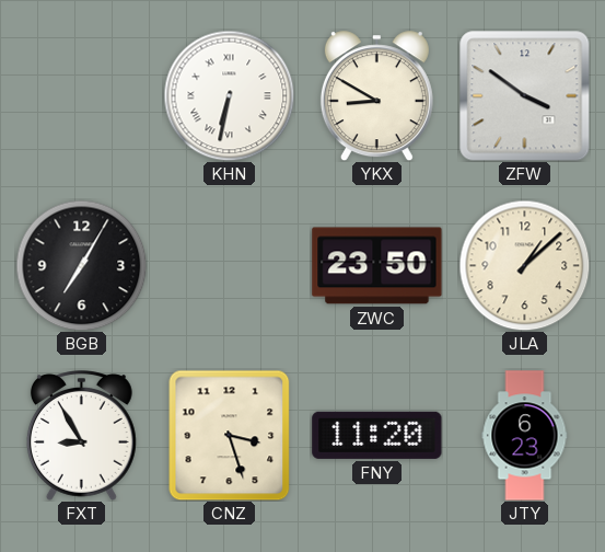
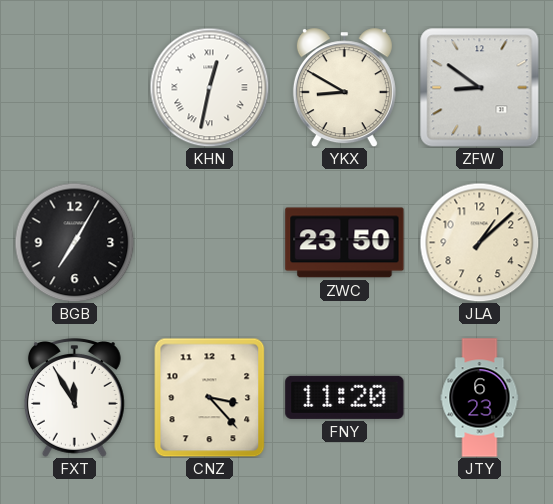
KHN: 6:32 -> 12:32 (209, 87)
ZFW: 3:51 -> 8:51 (479, 87)
FXT: 8:55 -> 11:55 (74, 398)
CNZ: 3:27 -> 3:23 (210, 397)
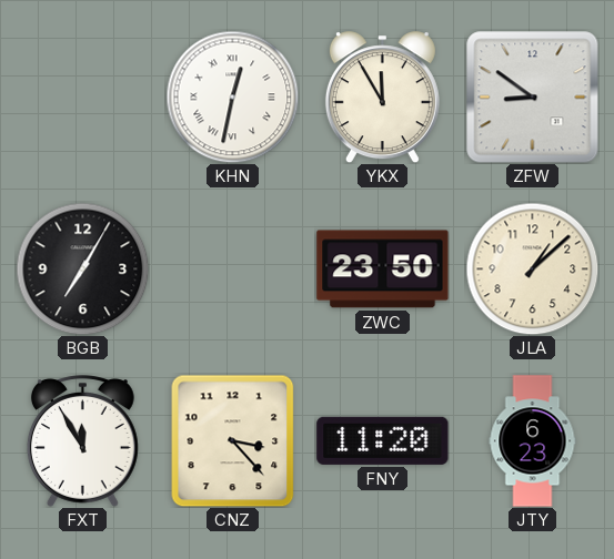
YKX: 8:50 -> 11:55 (382, 98)
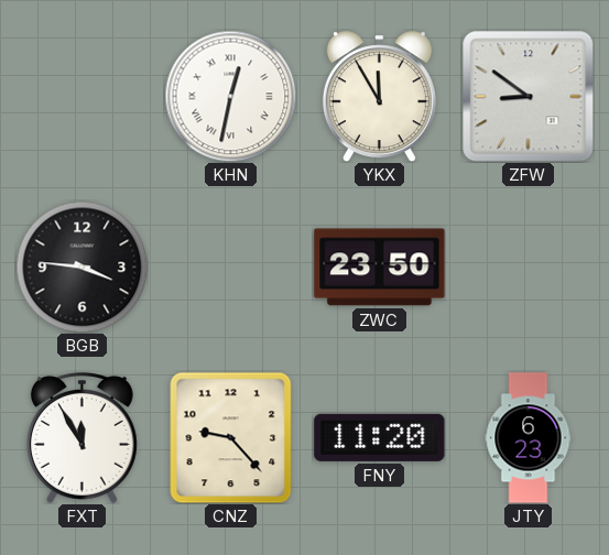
BGB: 7:05 -> 3:46 (81, 266)
JLA: 1:08 -> none (532, 268)
CNZ: 3:23 -> 9:23 (231, 437)
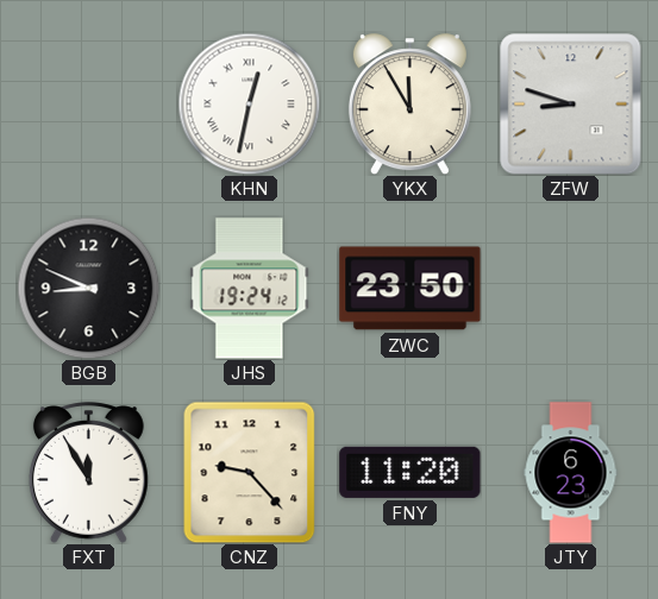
ZFW: 8:51 -> 8:48 (570, 103)
BGB: 3:46 -> 8:49 (88, 288)
JHS: none -> 19:24 (250, 289)
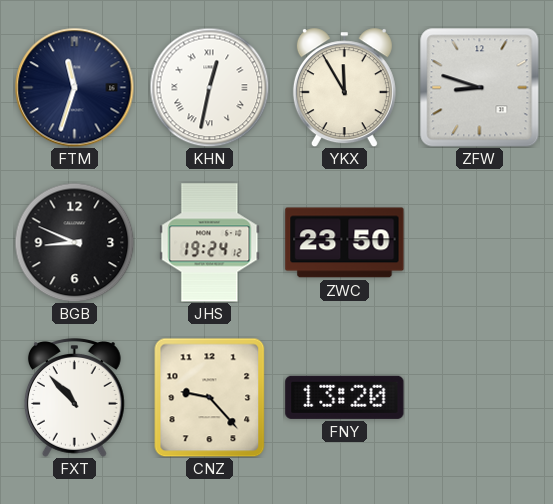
FTM: none -> 11:33 (75, 88)
FXT: 11:55 -> 10:53 (74, 398)
FNY: 11:20 -> 13:20 (345, 397)
JTY: 6:23 -> none (571, 473)
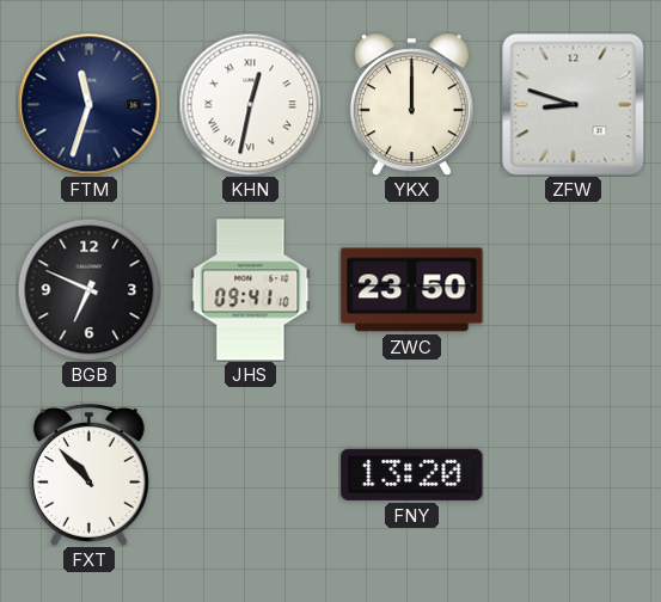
YKX: 11:55 -> 12:00 (411, 105)
BGB: 8:49 -> 6:49 (88, 289)
JHS: 19:24 -> 09:41 (251, 290)
CNZ: 9:23 -> none (210, 397)
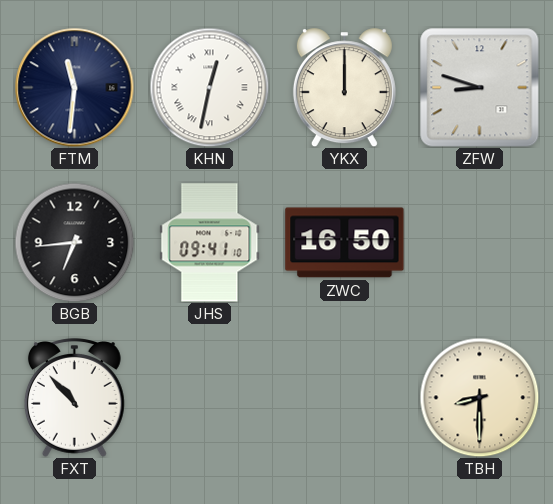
FTM: 11:33 -> 11:31 (75, 88)
BGB: 6:49 -> 6:44 (74, 242)
ZWC: 23:50 -> 16:50 (345, 243)
FNY: 13:20 -> none (412, 474)
TBH: none -> 8:30 (479, 397)
